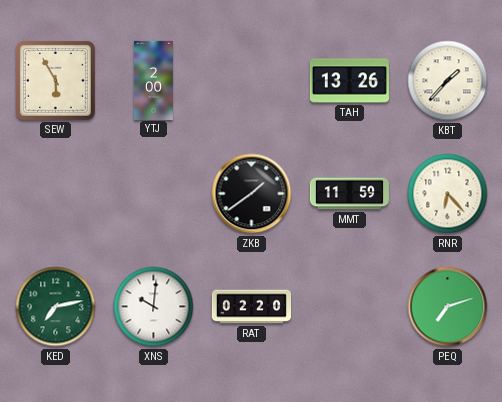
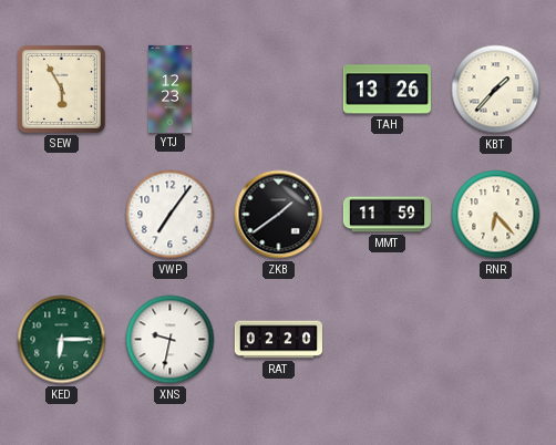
YTJ: 2:00 -> 12:23 (171, 89)
VWP: none -> 7:06 (171, 215)
KED: 7:13 -> 6:15 (62, 340)
XNS: 10:01 -> 9:32 (171, 340)
PEQ: 7:12 -> none (448, 307)
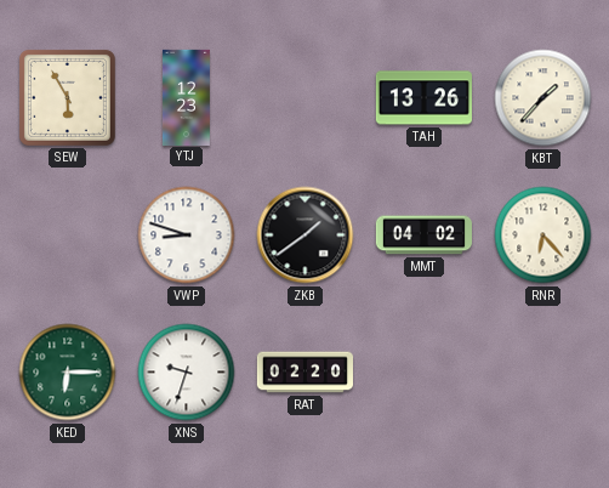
VWP: 7:06 -> 8:48 (187, 236)
MMT: 11:59 -> 04:02 (423, 236)
XNS: 9:32 -> 9:33 (187, 373)
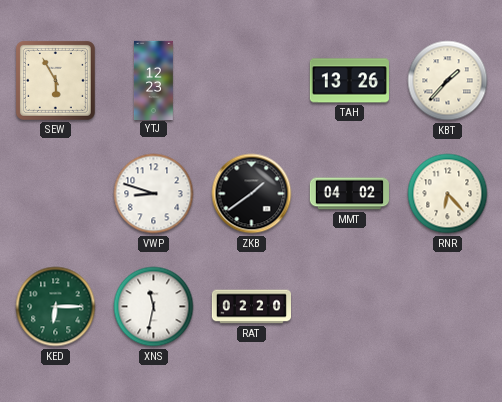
XNS: 9:33 -> 11:32 (154, 307)
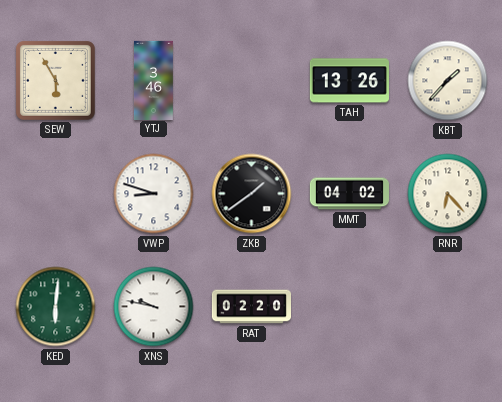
YTJ: 12:23 -> 3:46 (154, 80)
KED: 6:15 -> 6:01 (56, 307)
XNS: 11:32 -> 9:47 (154, 307)
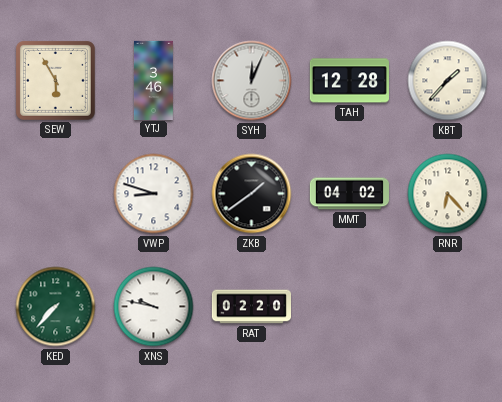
SYH: none -> 12:04 (252, 81)
TAH: 13:26 -> 12:28 (349, 81)
KED: 6:01 -> 7:37 (56, 307)
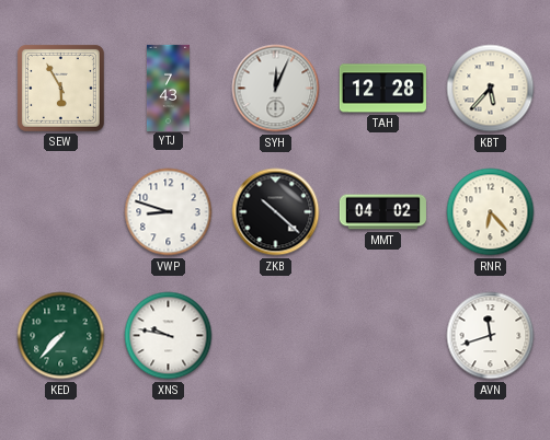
YTJ: 3:46 -> 7:43 (169, 88)
KBT: 1:37 -> 5:37 (491, 89)
ZKB: 1:39 -> 10:22 (276, 212)
RAT: 02:20 -> none (251, 307)
AVN: none -> 11:42 (491, 336)
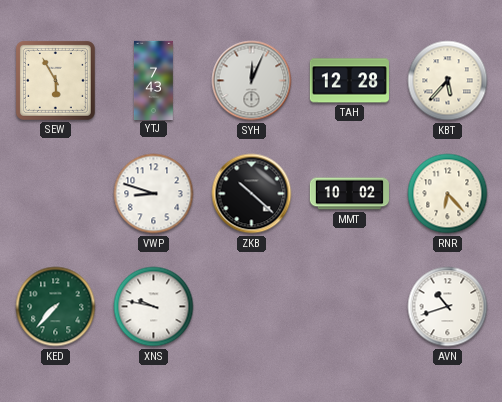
MMT: 04:02 -> 10:02 (349, 194)
AVN: 11:42 -> 10:42 (448, 307)
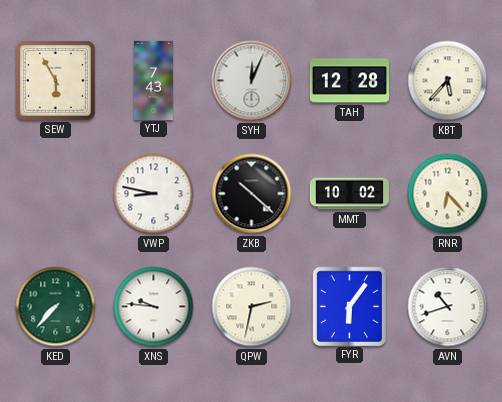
VWP: 8:48 -> 8:47 (154, 194)
XNS: 9:47 -> 9:46 (154, 307)
QPW: none -> 2:32 (252, 307)
FYR: none -> 6:06 (349, 306)
